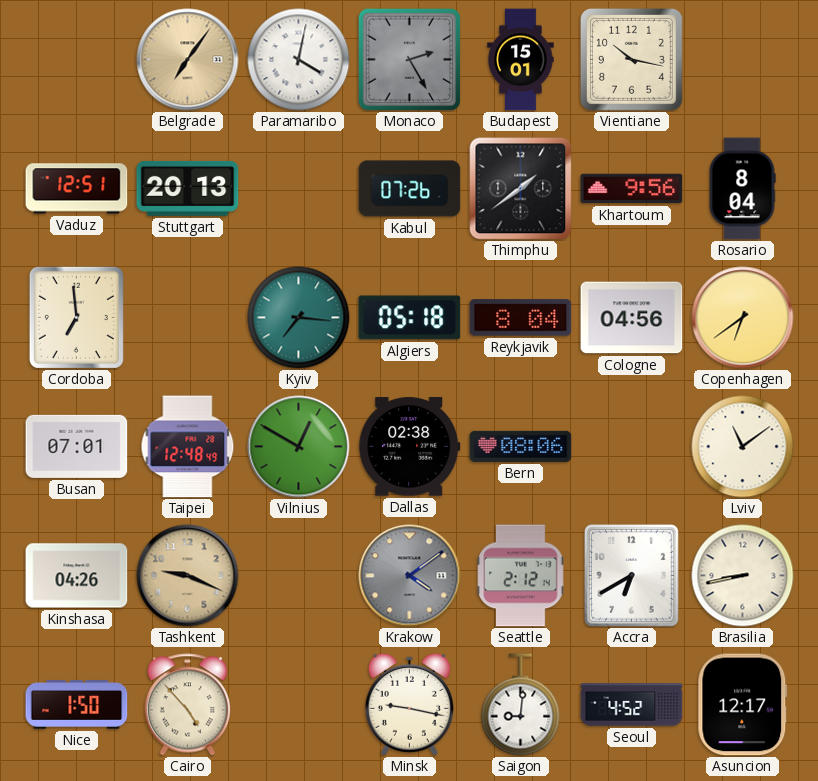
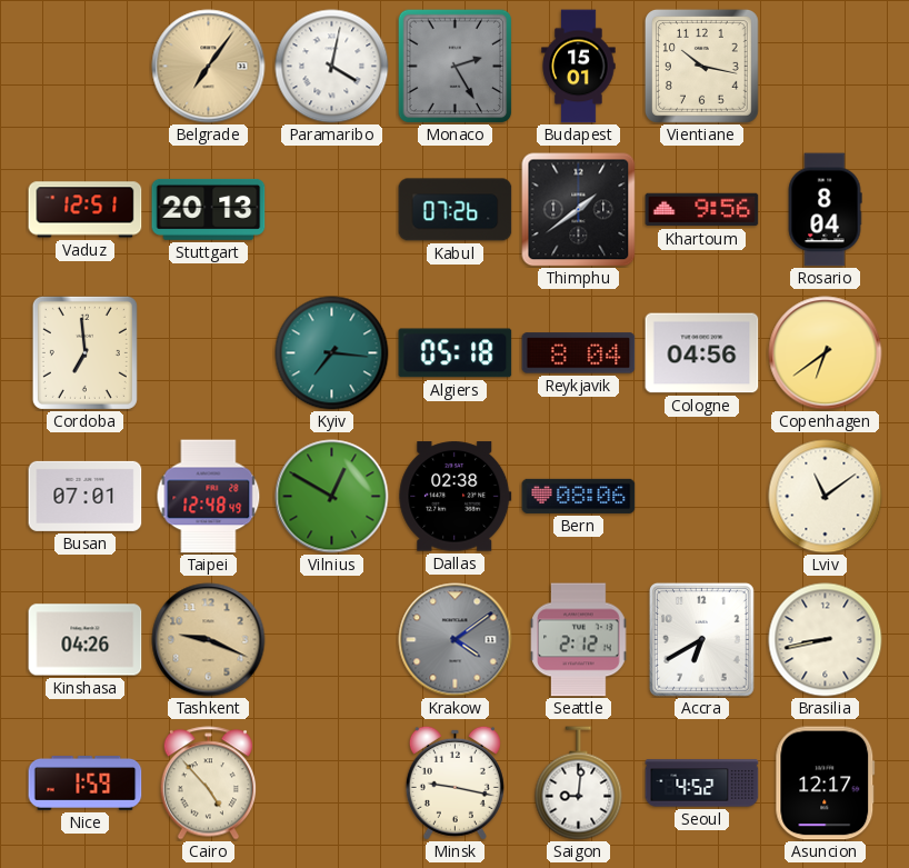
Nice: 1:50 -> 1:59 (86, 784)
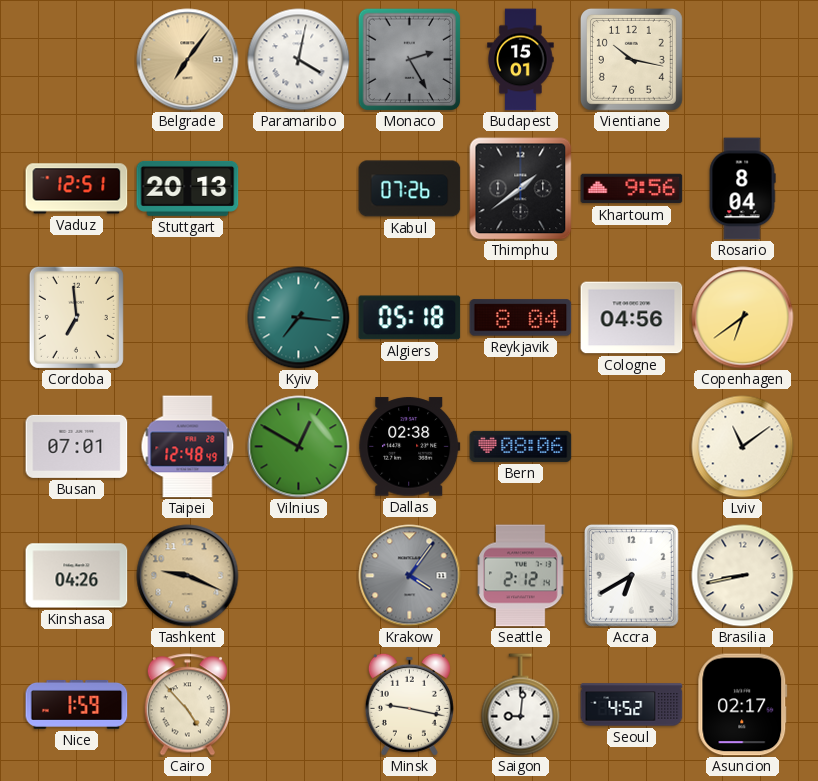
Krakow: 4:09 -> 4:06 (410, 576)
Asuncion: 12:17 -> 02:17 (743, 705)
